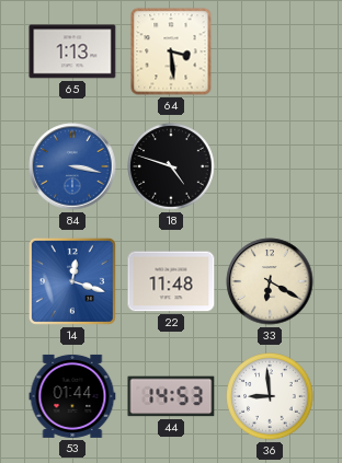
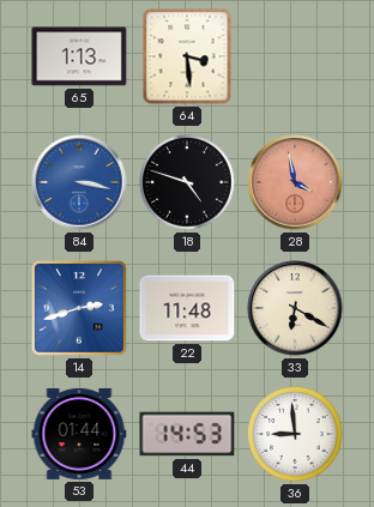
28: none -> 3:58 (295, 182)
14: 12:18 -> 2:42 (79, 308)
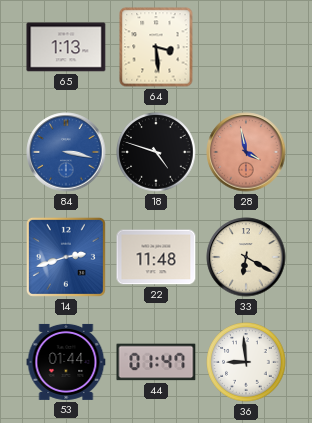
44: 14:53 -> 01:47 (156, 362)
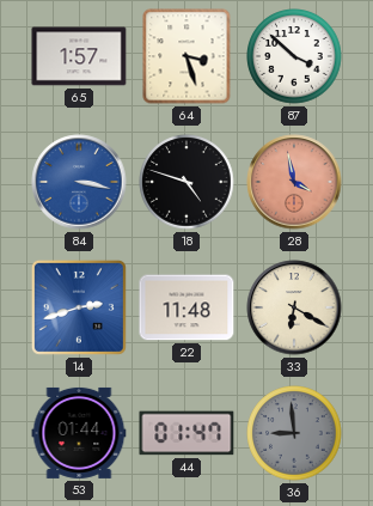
65: 1:13 -> 1:57 (79, 56)
64: 3:29 -> 3:27 (186, 56)
87: none -> 3:52 (294, 56)
36 dial: white -> grey (294, 433)
